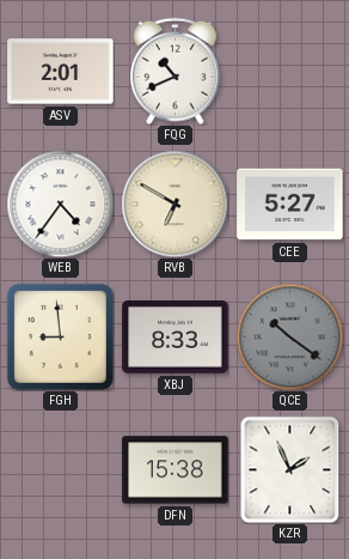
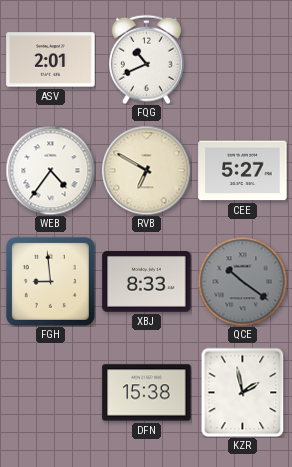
KZR: 1:56 -> 1:58 (243, 392)
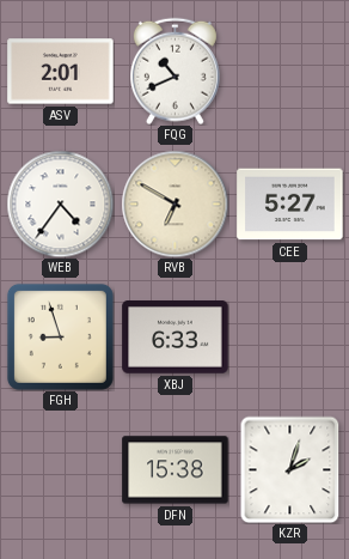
FGH: 8:59 -> 8:57 (60, 336)
XBJ: 8:33 -> 6:33 (176, 338)
QCE: 10:21 -> none (242, 281)
KZR: 1:58 -> 2:03 (290, 469)
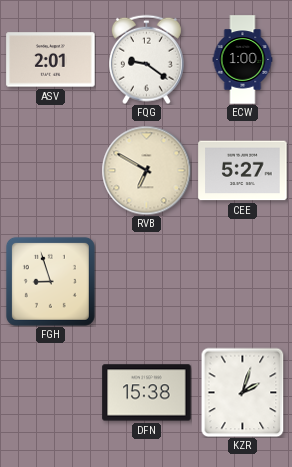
FQG: 10:41 -> 9:21 (146, 59)
ECW: none -> 1:00 (243, 60)
WEB: 4:36 -> none (60, 203)
XBJ: 6:33 -> none (176, 338)
